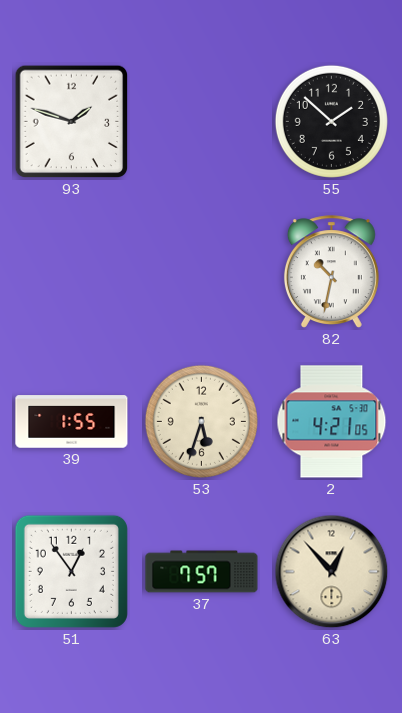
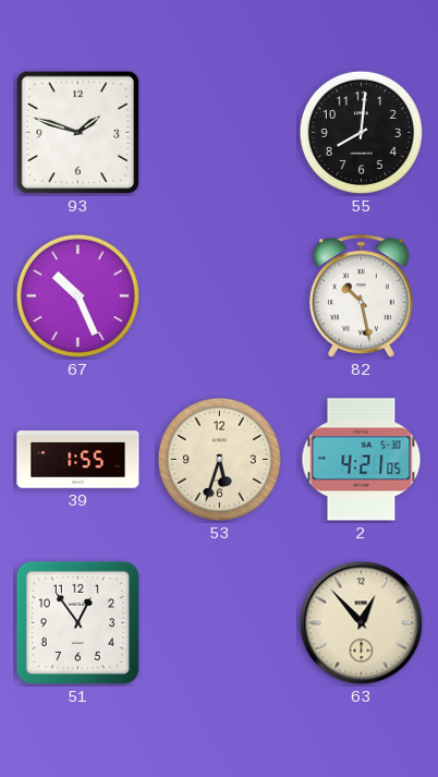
55: 1:52 -> 8:01 (361, 132)
67: none -> 10:26 (77, 295)
82: 10:32 -> 10:28 (361, 296)
37: 7:57 -> none (202, 572)
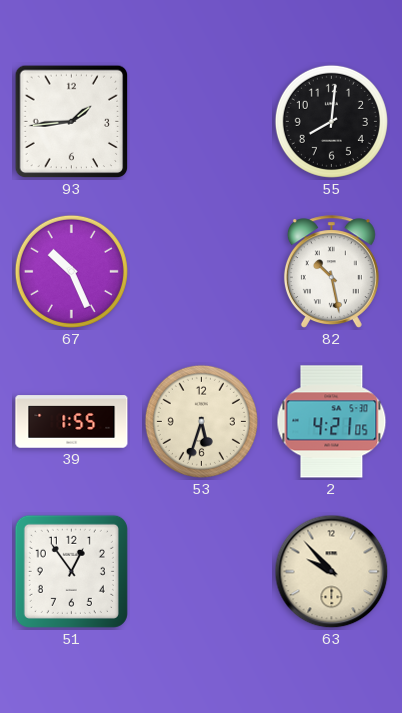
93: 1:48 -> 1:44 (72, 122)
63: 12:53 -> 9:53 (332, 572)
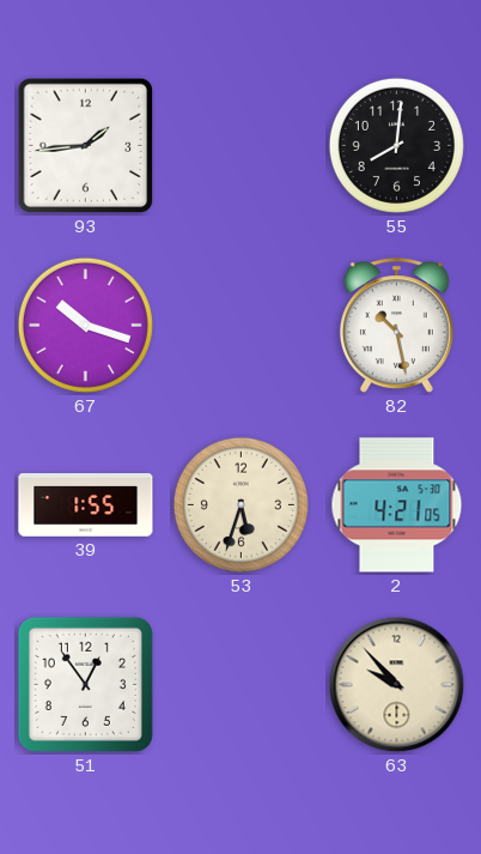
67: 10:26 -> 10:18 (85, 325)
